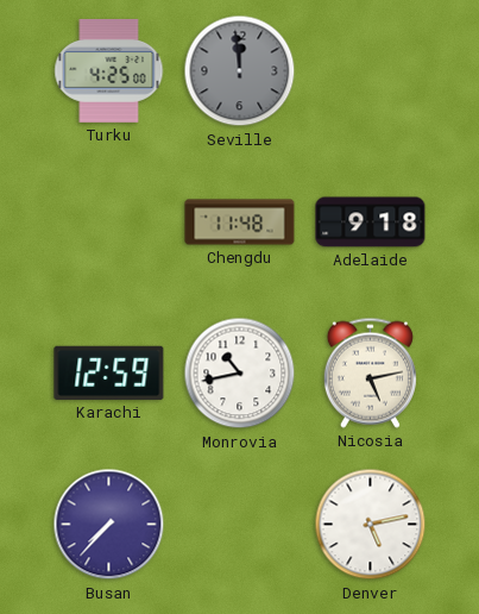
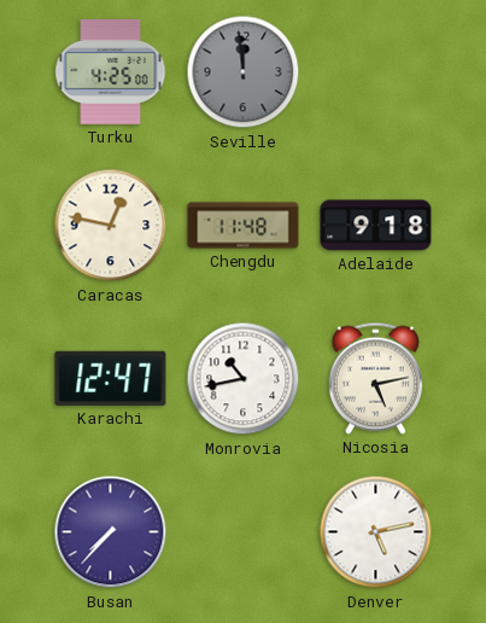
Caracas: none -> 12:47 (111, 226)
Karachi: 12:59 -> 12:47 (111, 378)
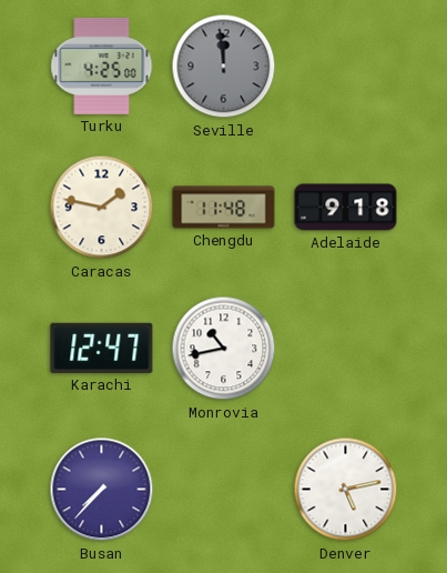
Caracas: 12:47 -> 1:47 (102, 208)
Nicosia: 5:13 -> none (375, 378)
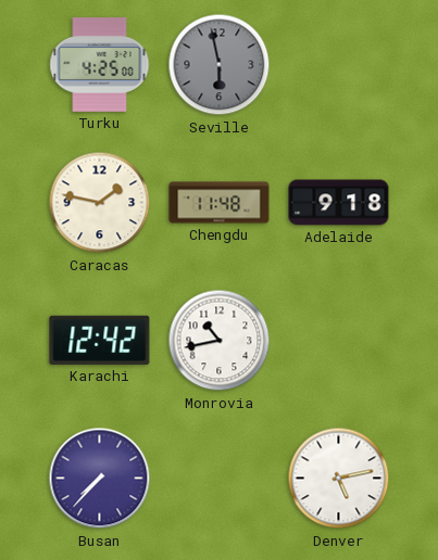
Seville: 11:59 -> 5:58 (220, 65)
Karachi: 12:47 -> 12:42 (100, 340)
